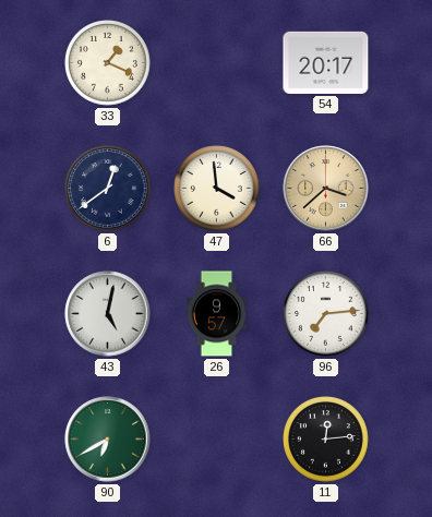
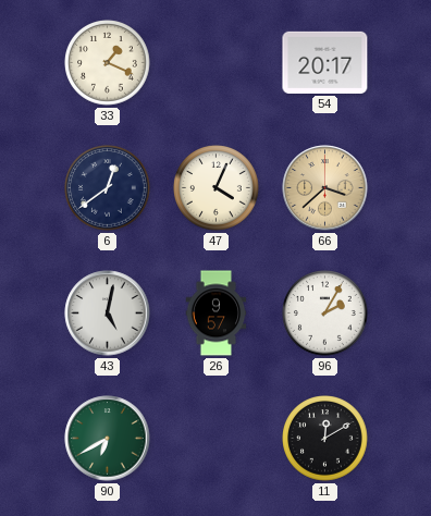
47: 3:59 -> 4:04 (217, 188)
96: 7:14 -> 2:05 (325, 314)
11: 12:14 -> 12:10 (325, 439)
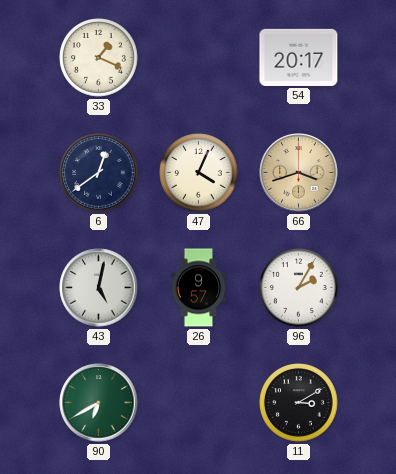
66: 3:38 -> 3:42 (299, 173)
11: 12:10 -> 3:10 (299, 403)
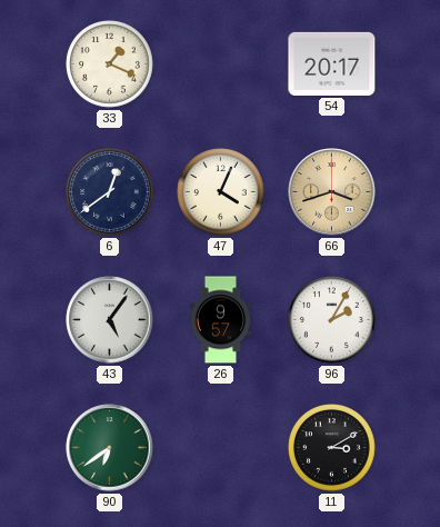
43: 5:02 -> 5:06 (110, 320)
90: 6:40 -> 6:39 (110, 448)
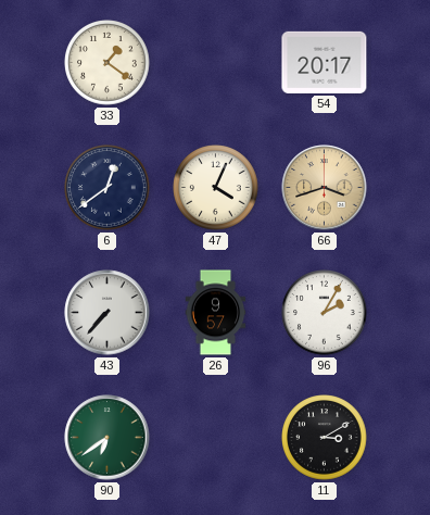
33: 1:19 -> 1:21 (107, 63)
43: 5:06 -> 7:37 (107, 313)
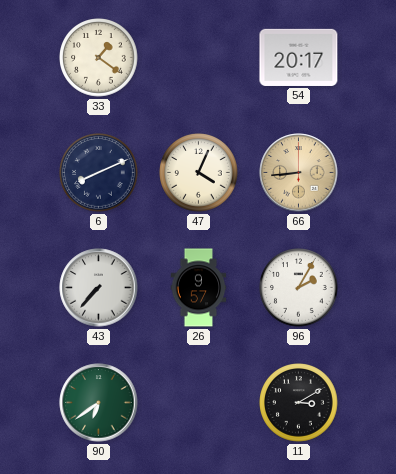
6: 12:39 -> 8:11 (99, 173)
66: 3:42 -> 8:44 (299, 173)
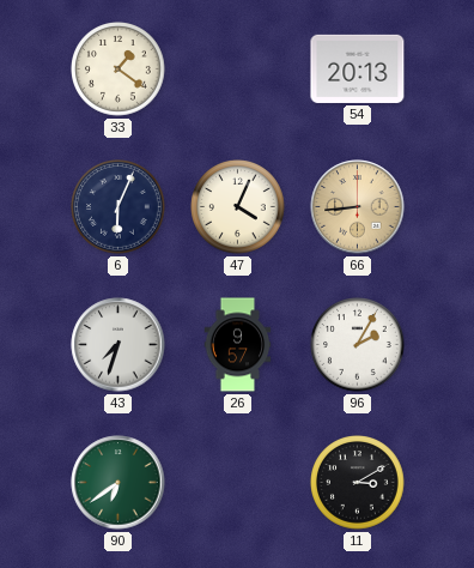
54: 20:17 -> 20:13 (358, 68)
6: 8:11 -> 6:04 (118, 207)
43: 7:37 -> 7:33 (118, 345)
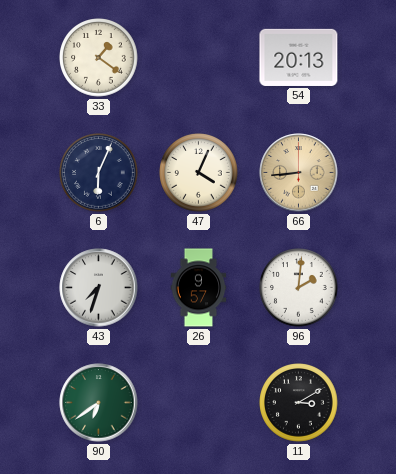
96: 2:05 -> 2:01 (299, 288)
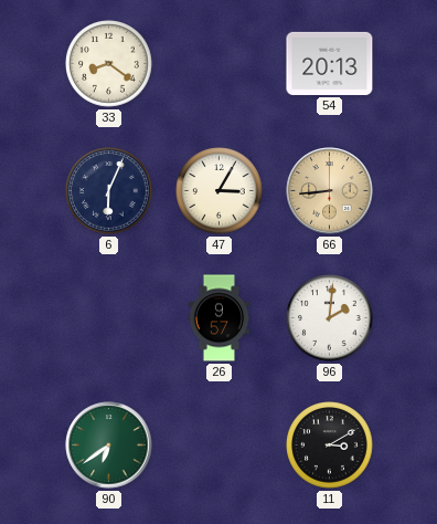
33: 1:21 -> 8:21 (109, 64)
47: 4:04 -> 3:05 (220, 191)
43: 7:33 -> none (99, 288)
